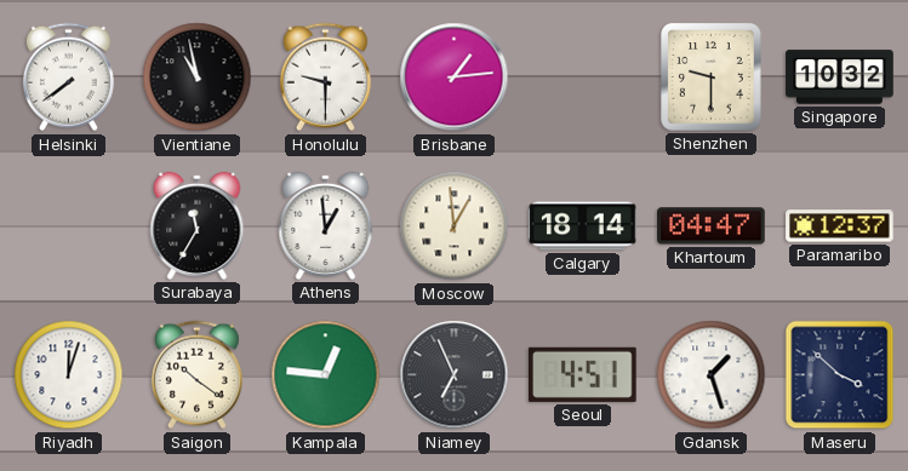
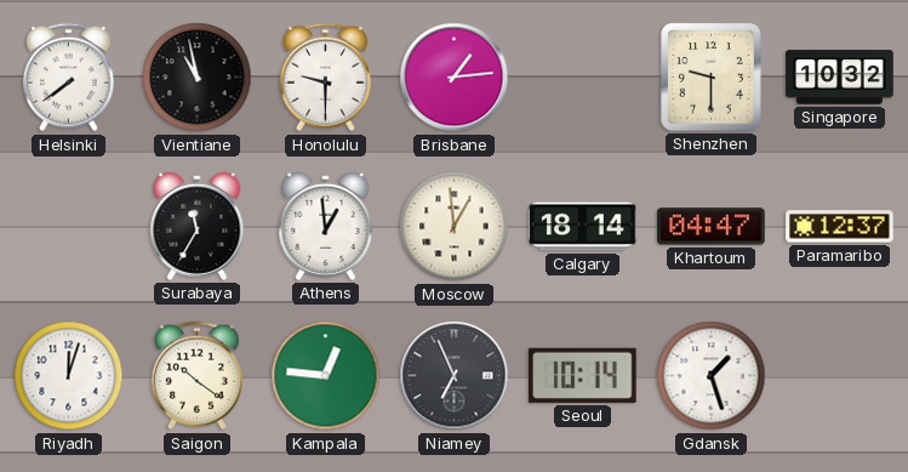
Seoul: 4:51 -> 10:14 (583, 375)
Maseru: 3:52 -> none (840, 375)
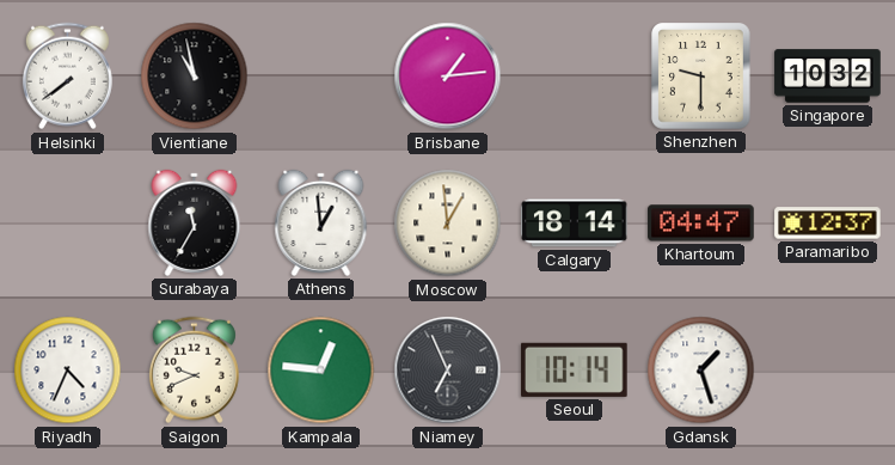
Honolulu: 9:30 -> none (325, 78)
Riyadh: 12:03 -> 4:34 (68, 371)
Saigon: 10:21 -> 9:41 (194, 371)
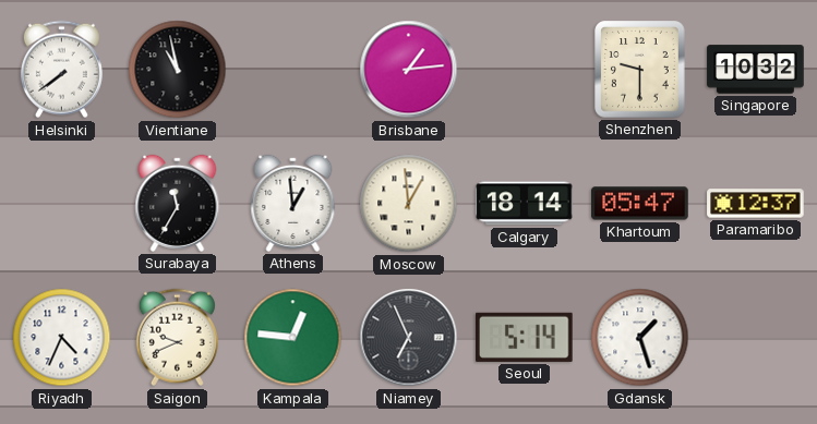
Khartoum: 04:47 -> 05:47 (640, 204)
Seoul: 10:14 -> 5:14 (525, 337)
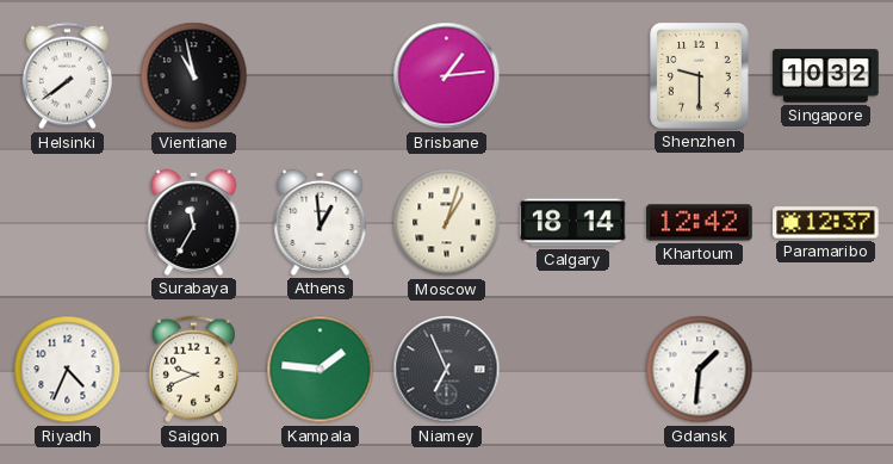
Moscow: 12:59 -> 1:03 (447, 223)
Khartoum: 05:47 -> 12:42 (700, 223)
Kampala: 12:46 -> 1:46 (321, 370)
Seoul: 5:14 -> none (525, 337)
Gdansk: 1:27 -> 1:31 (700, 370)
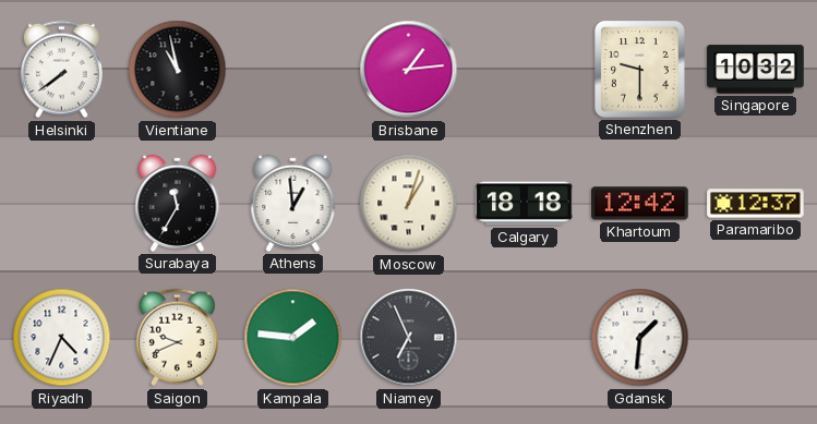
Calgary: 18:14 -> 18:18 (525, 204)
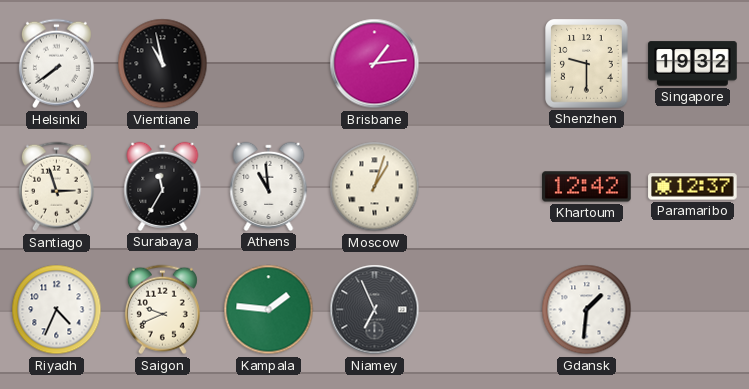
Singapore: 10:32 -> 19:32 (693, 64)
Santiago: none -> 2:57 (56, 187)
Athens: 12:59 -> 10:59 (269, 186)
Calgary: 18:18 -> none (525, 204)
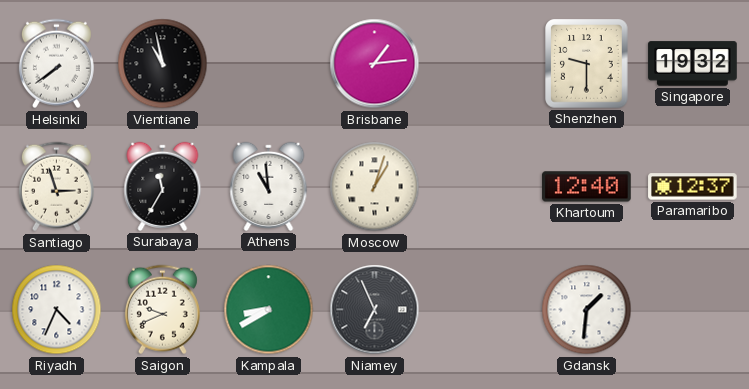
Khartoum: 12:42 -> 12:40 (587, 187)
Kampala: 1:46 -> 8:40 (269, 310)
